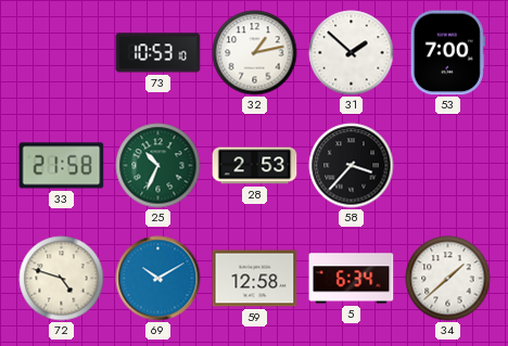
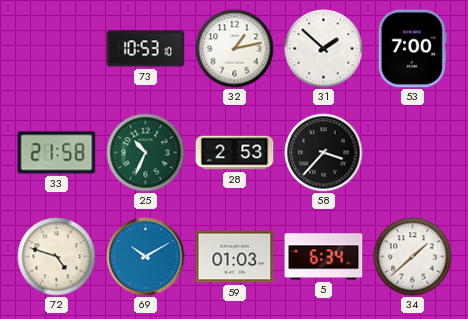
59: 12:58 -> 01:03 (235, 257)
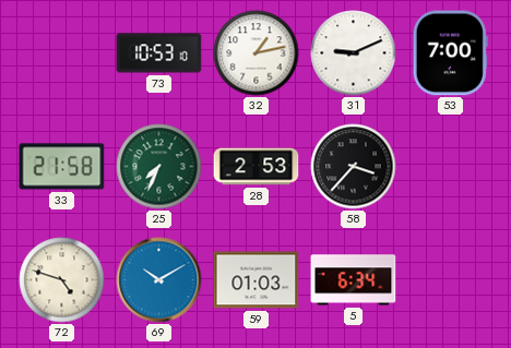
31: 1:52 -> 9:11 (354, 53)
25: 10:34 -> 7:34 (159, 167)
34: 1:38 -> none (413, 257)
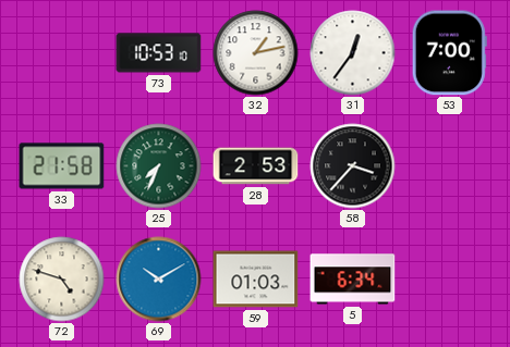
31: 9:11 -> 12:36 (353, 53)
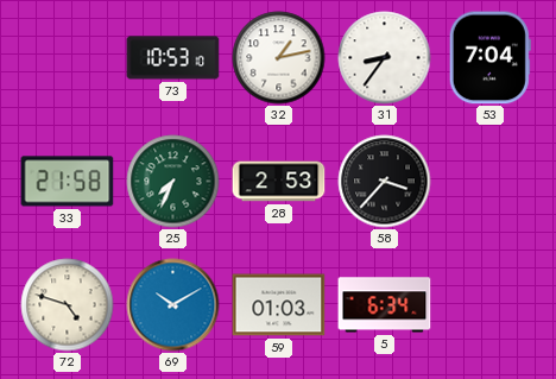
31: 12:36 -> 8:36 (385, 58)
53: 7:00 -> 7:04 (489, 58)
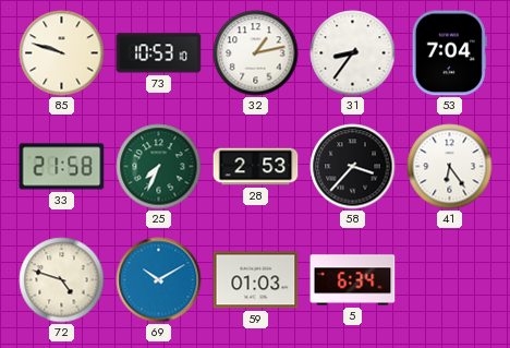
85: none -> 9:48 (62, 53)
41: none -> 6:24 (450, 167)
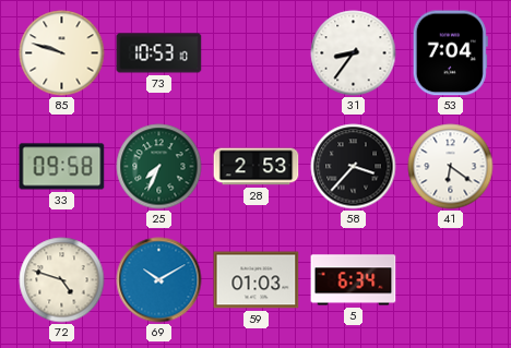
32: 1:13 -> none (256, 53)
33: 21:58 -> 09:58 (62, 167)
41: 6:24 -> 6:21 (451, 167)
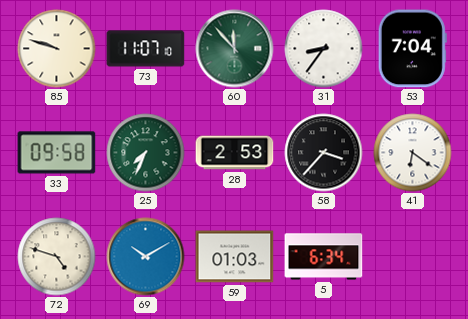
73: 10:53 -> 11:07 (146, 49)
60: none -> 11:53 (235, 49)
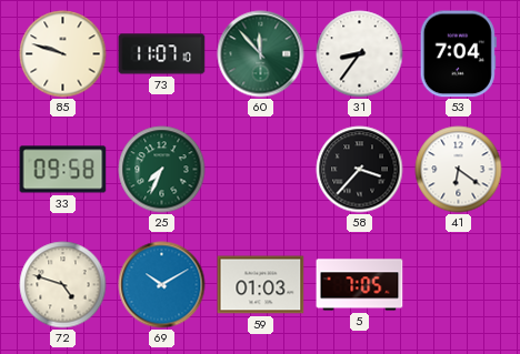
28: 2:53 -> none (235, 153)
5: 6:34 -> 7:05 (360, 285)
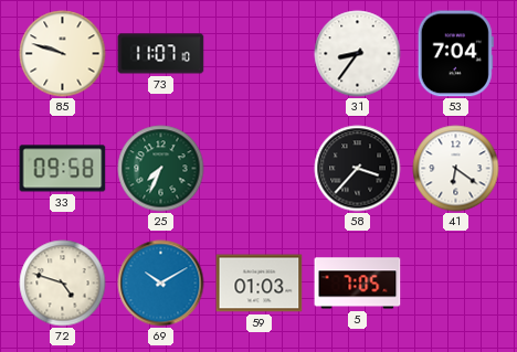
60: 11:53 -> none (261, 54)
